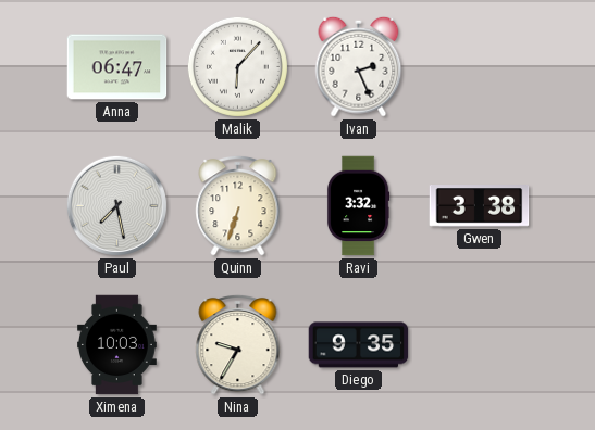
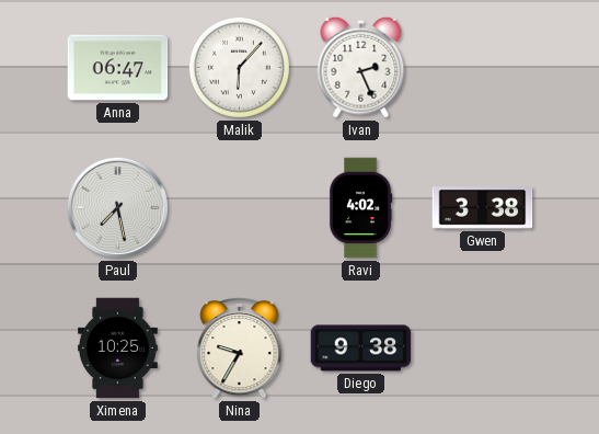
Quinn: 6:33 -> none (238, 205)
Ravi: 3:32 -> 4:02 (360, 208)
Ximena: 10:03 -> 10:25 (118, 349)
Diego: 9:35 -> 9:38 (361, 349)
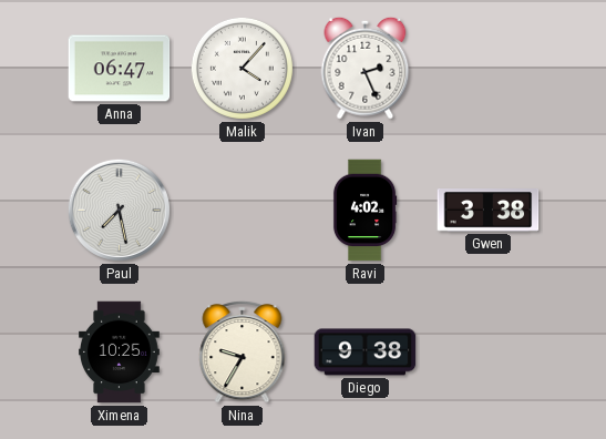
Malik: 6:07 -> 4:07 (242, 68)
